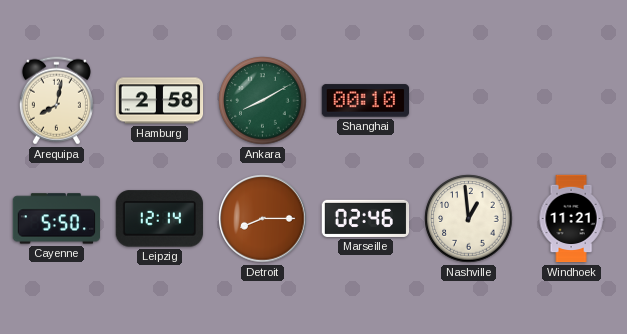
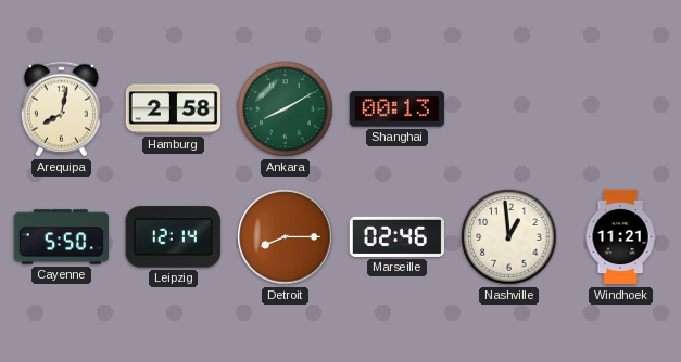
Shanghai: 00:10 -> 00:13 (396, 109)
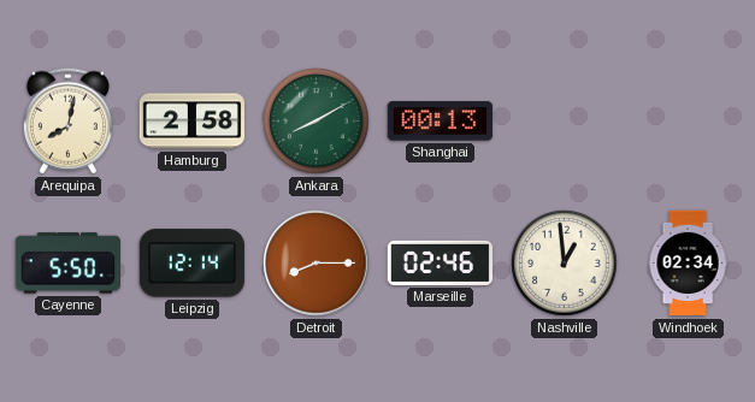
Windhoek: 11:21 -> 02:34 (688, 264)
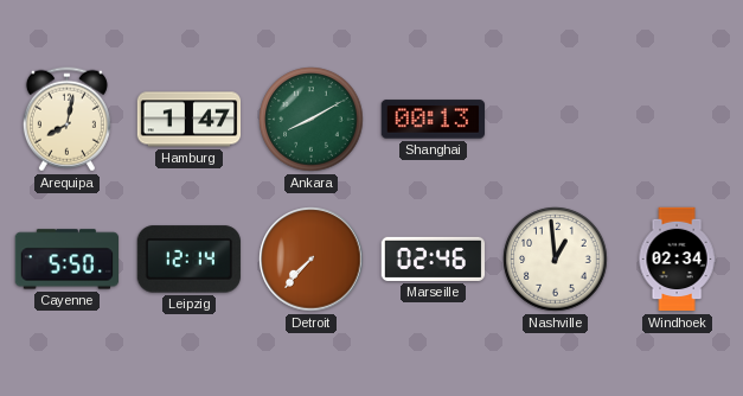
Hamburg: 2:58 -> 1:47 (190, 120)
Detroit: 8:15 -> 7:37 (312, 260)
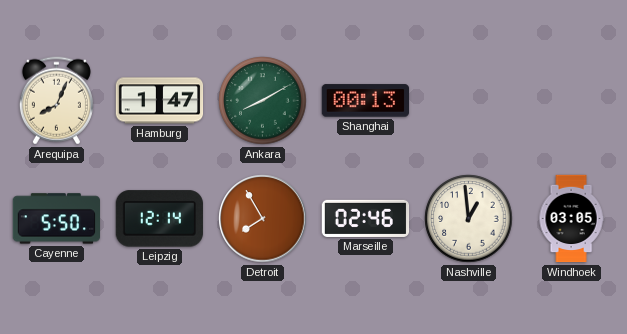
Arequipa: 8:02 -> 8:04 (56, 101)
Detroit: 7:37 -> 7:55 (263, 219)
Windhoek: 02:34 -> 03:05 (571, 219)
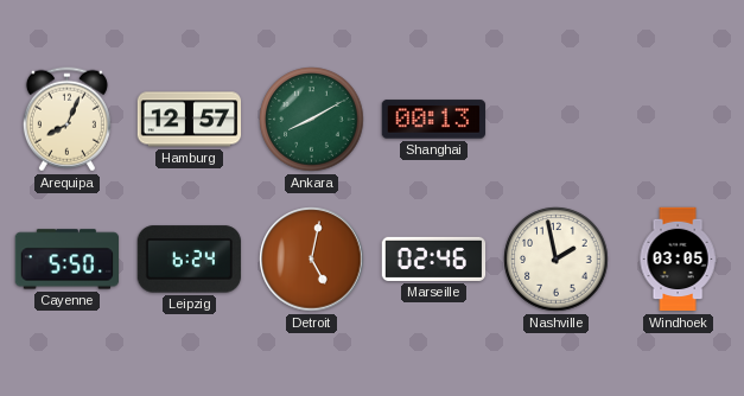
Hamburg: 1:47 -> 12:57 (190, 120)
Leipzig: 12:14 -> 6:24 (189, 260)
Detroit: 7:55 -> 5:02 (312, 260)
Nashville: 12:59 -> 1:58 (557, 260)
